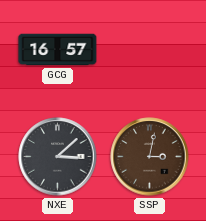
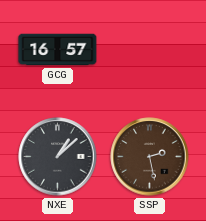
NXE: 3:08 -> 1:08 (58, 157)
SSP: 3:02 -> 2:28 (150, 157)
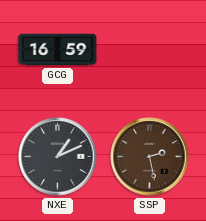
GCG: 16:57 -> 16:59 (58, 50)
NXE: 1:08 -> 1:11 (58, 157)
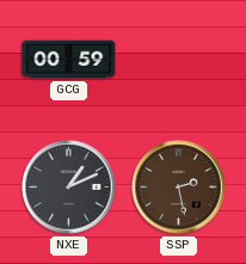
GCG: 16:59 -> 00:59 (69, 60)
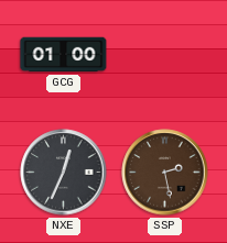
GCG: 00:59 -> 01:00 (64, 55)
NXE: 1:11 -> 12:34 (64, 173)
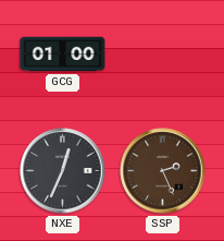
SSP: 2:28 -> 2:26 (163, 171)
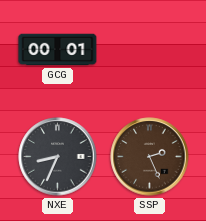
GCG: 01:00 -> 00:01 (58, 50)
NXE: 12:34 -> 8:34 (58, 157)
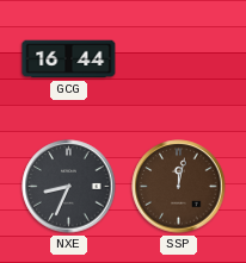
GCG: 00:01 -> 16:44 (69, 60)
SSP: 2:26 -> 12:02 (179, 187)
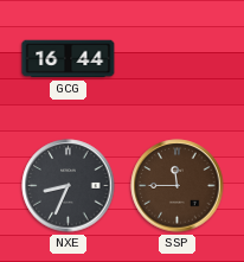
SSP: 12:02 -> 11:45 (178, 186)
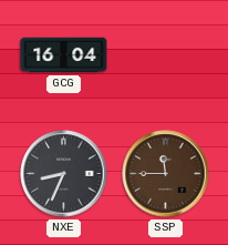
GCG: 16:44 -> 16:04 (64, 55)
